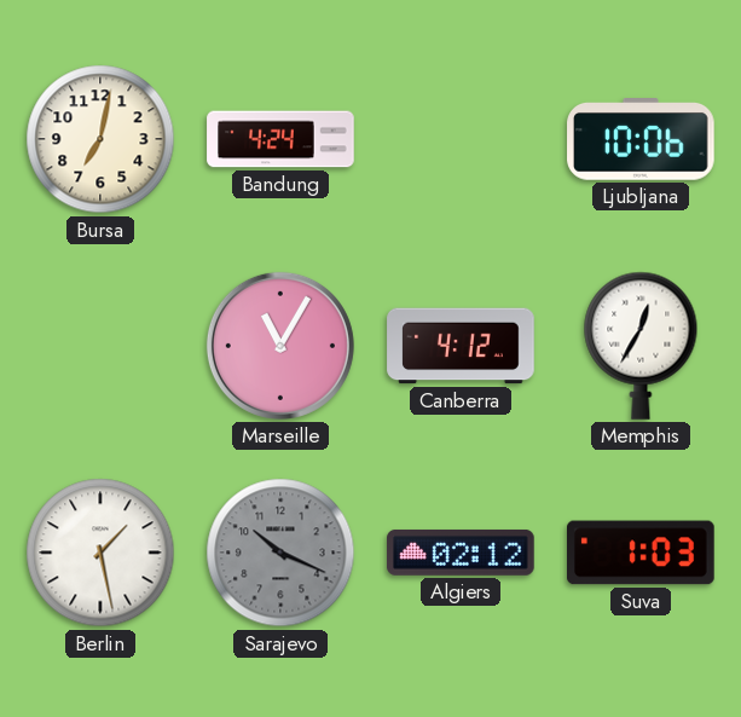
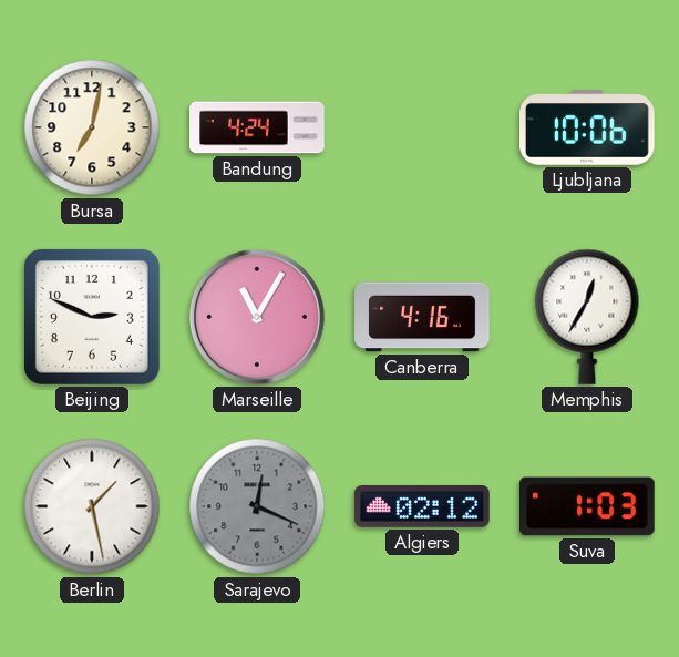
Beijing: none -> 2:49 (92, 317)
Canberra: 4:12 -> 4:16 (422, 317)
Sarajevo: 10:19 -> 12:19 (257, 506)
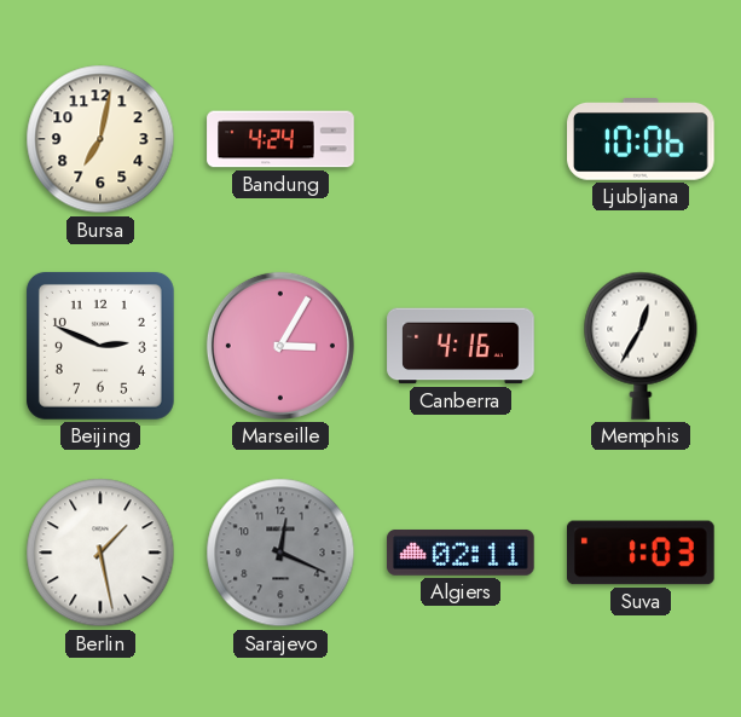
Marseille: 11:05 -> 3:05 (280, 346)
Algiers: 02:12 -> 02:11 (461, 553)
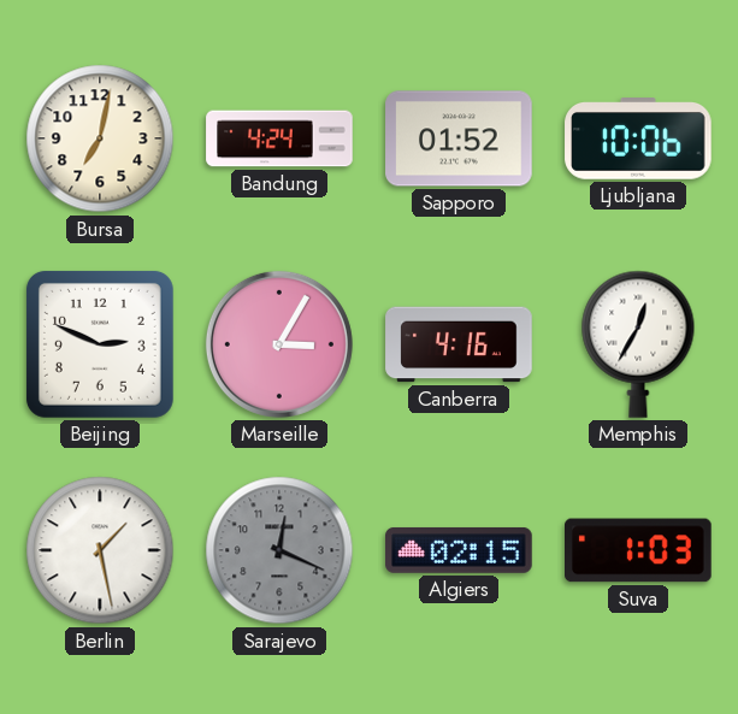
Sapporo: none -> 01:52 (459, 138)
Algiers: 02:11 -> 02:15 (459, 550)
